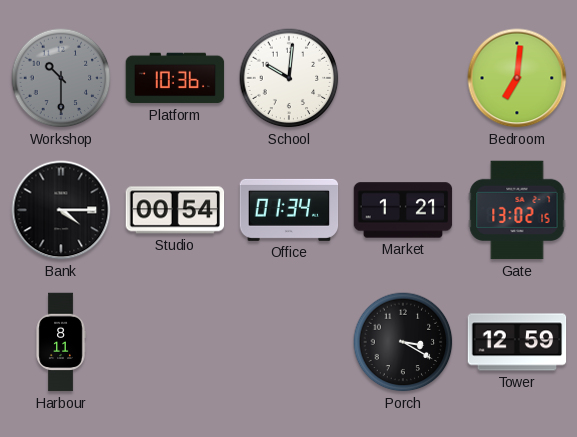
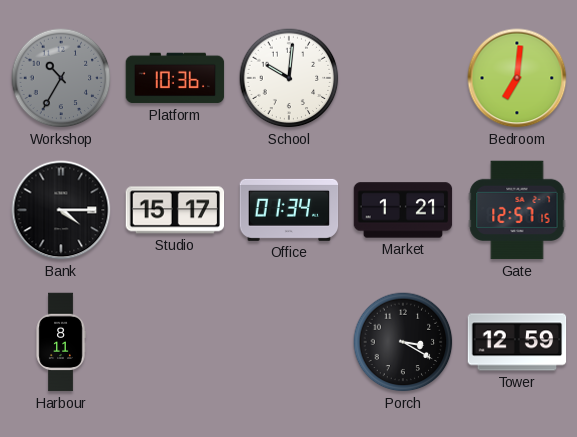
Workshop: 10:30 -> 10:35 (61, 78)
Studio: 00:54 -> 15:17 (175, 210)
Gate: 13:02 -> 12:57 (517, 210)
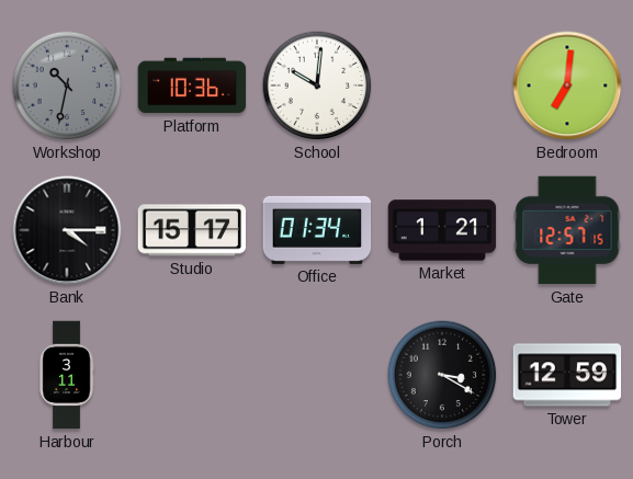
Workshop: 10:35 -> 10:32 (67, 85)
Harbour: 8:11 -> 3:11 (67, 375)
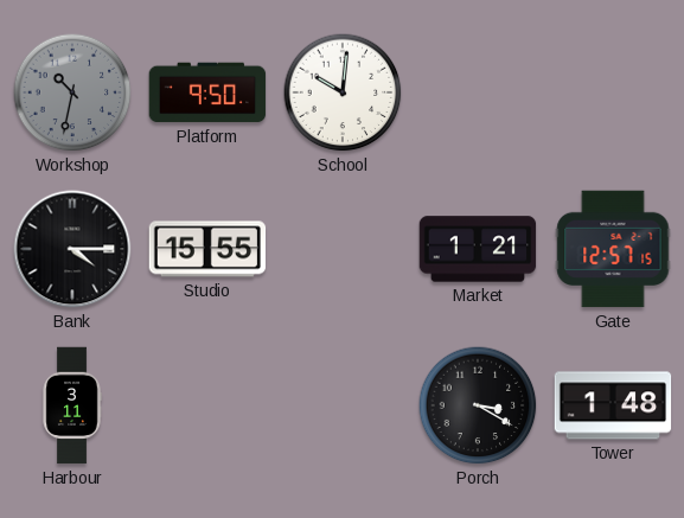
Platform: 10:36 -> 9:50 (207, 92)
Bedroom: 7:01 -> none (567, 85)
Studio: 15:17 -> 15:55 (207, 249)
Office: 01:34 -> none (317, 230)
Tower: 12:59 -> 1:48 (613, 405)
